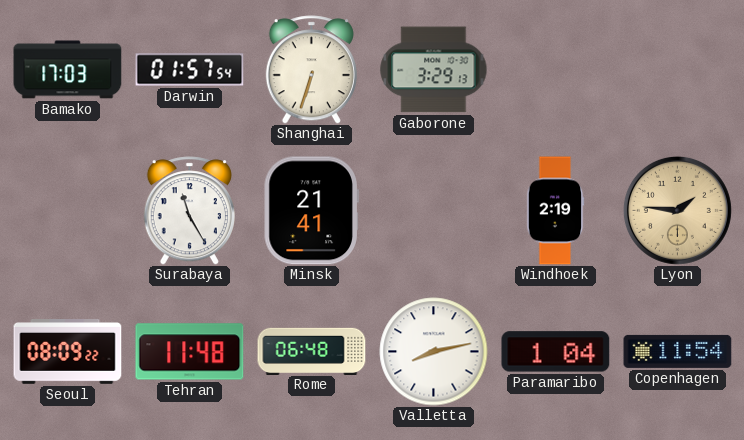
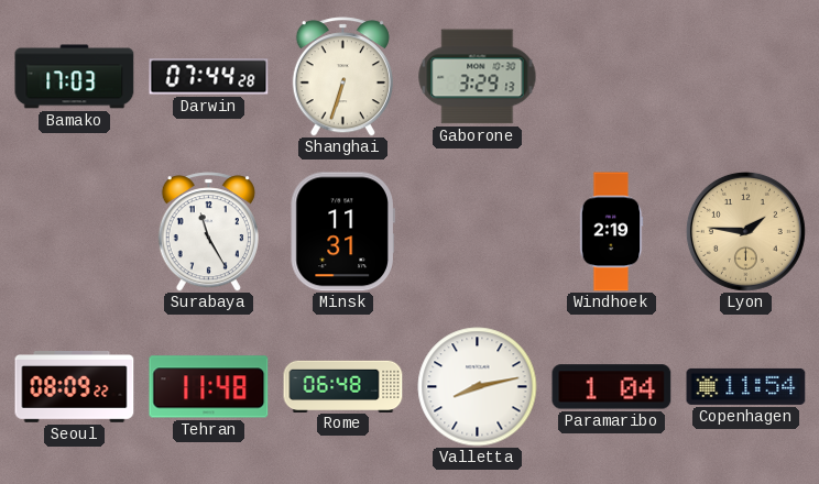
Darwin: 01:57 -> 07:44 (209, 77)
Minsk: 21:41 -> 11:31 (342, 232)
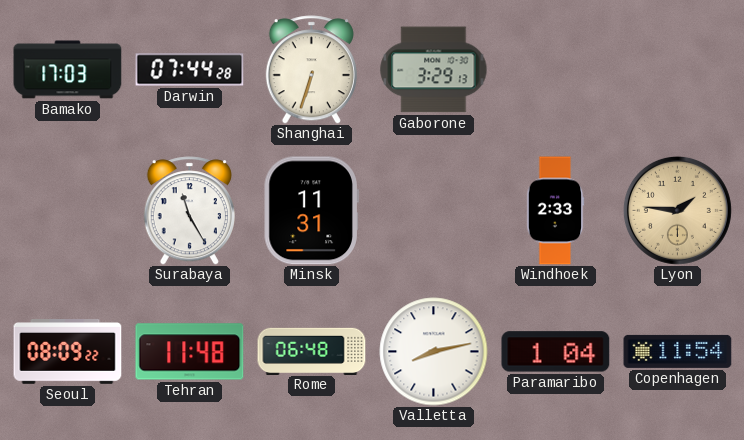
Windhoek: 2:19 -> 2:33 (555, 211)
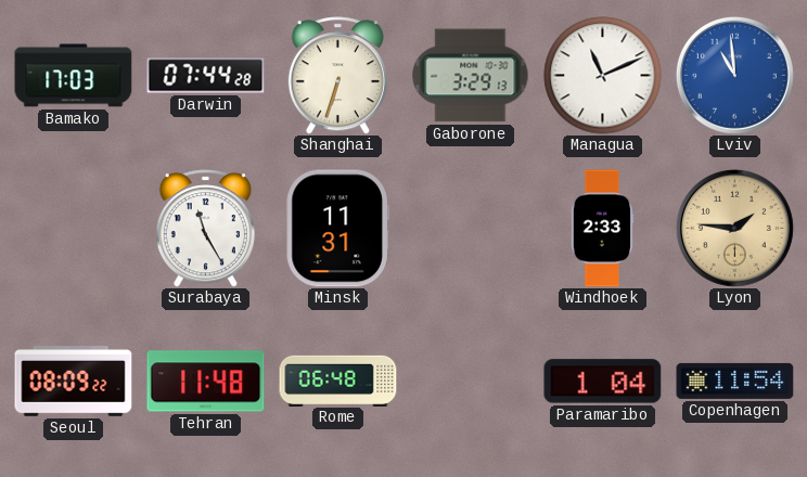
Managua: none -> 11:11 (603, 76)
Lviv: none -> 10:59 (734, 75)
Valletta: 8:13 -> none (434, 352)
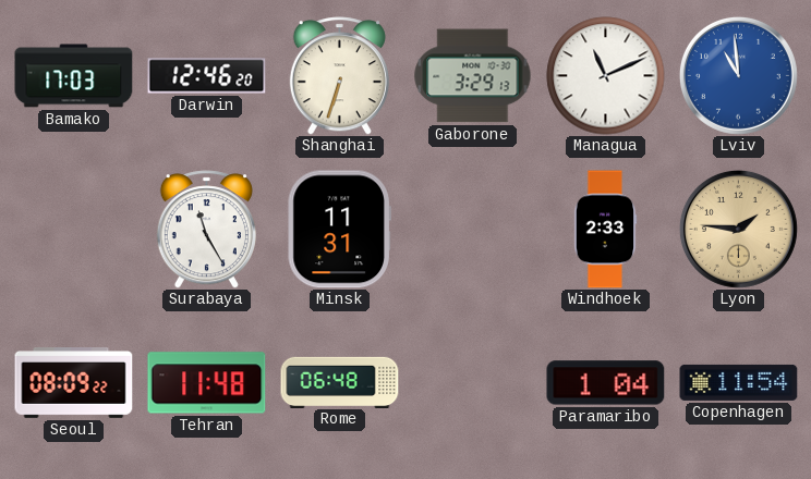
Darwin: 07:44 -> 12:46 (207, 76)
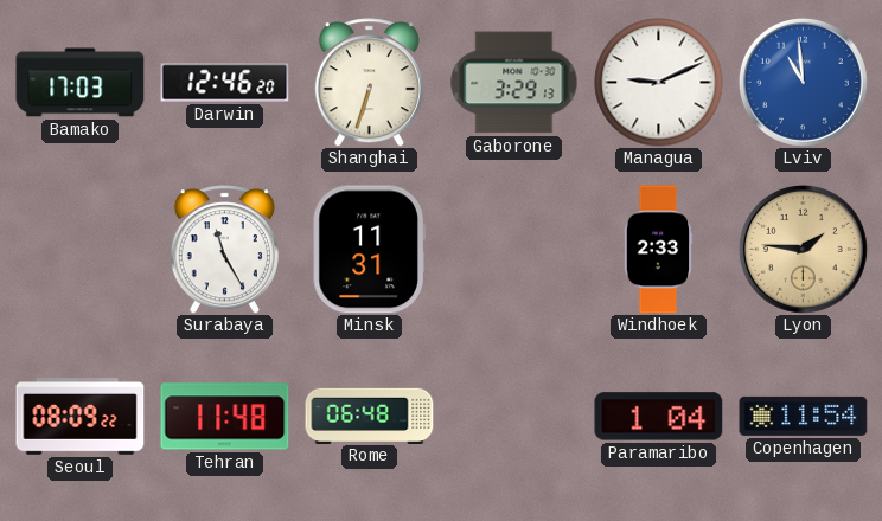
Managua: 11:11 -> 9:11 (659, 83)
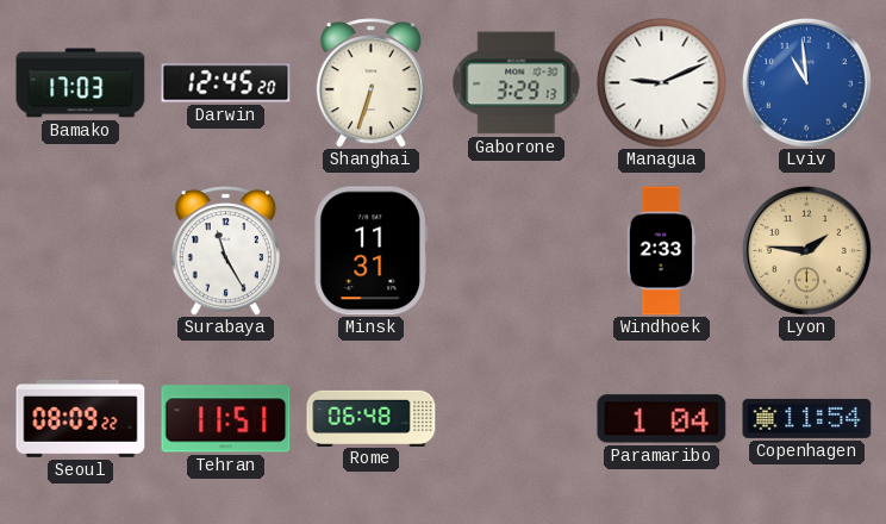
Darwin: 12:46 -> 12:45 (226, 83)
Tehran: 11:48 -> 11:51 (226, 419)
